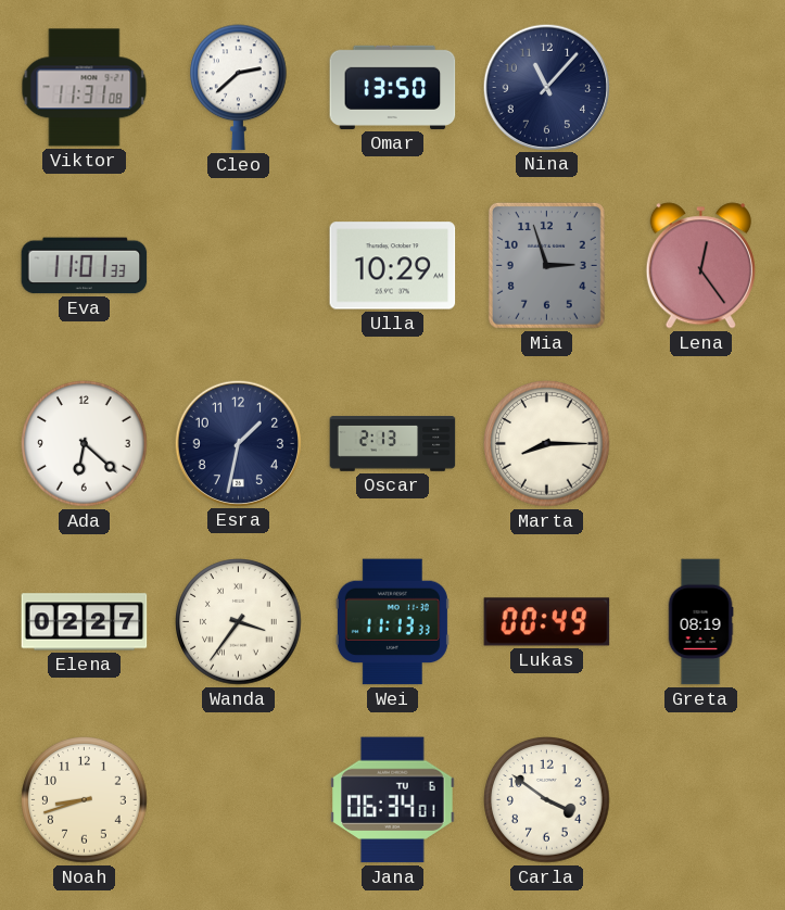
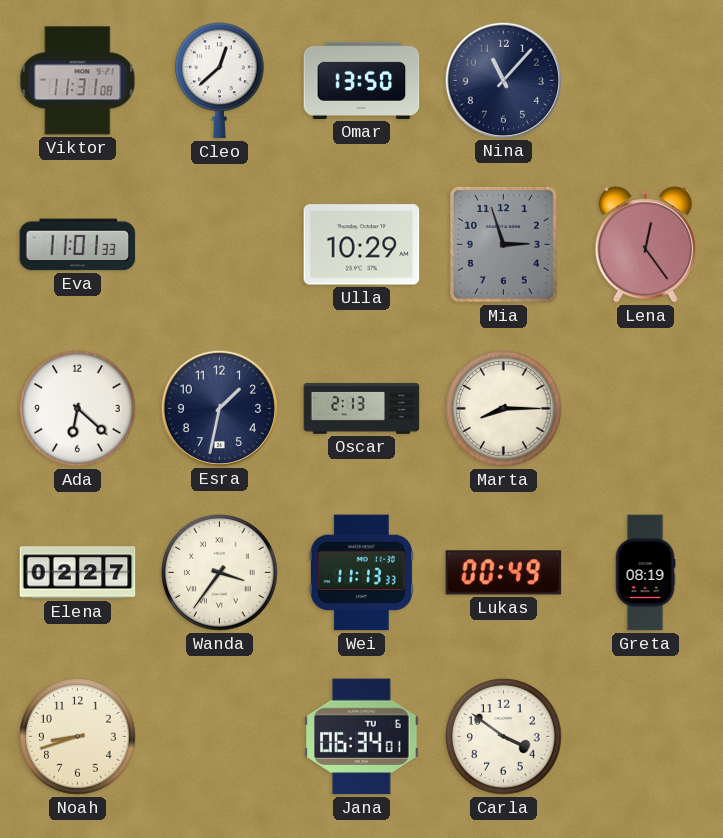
Cleo: 2:38 -> 12:38 (220, 81)
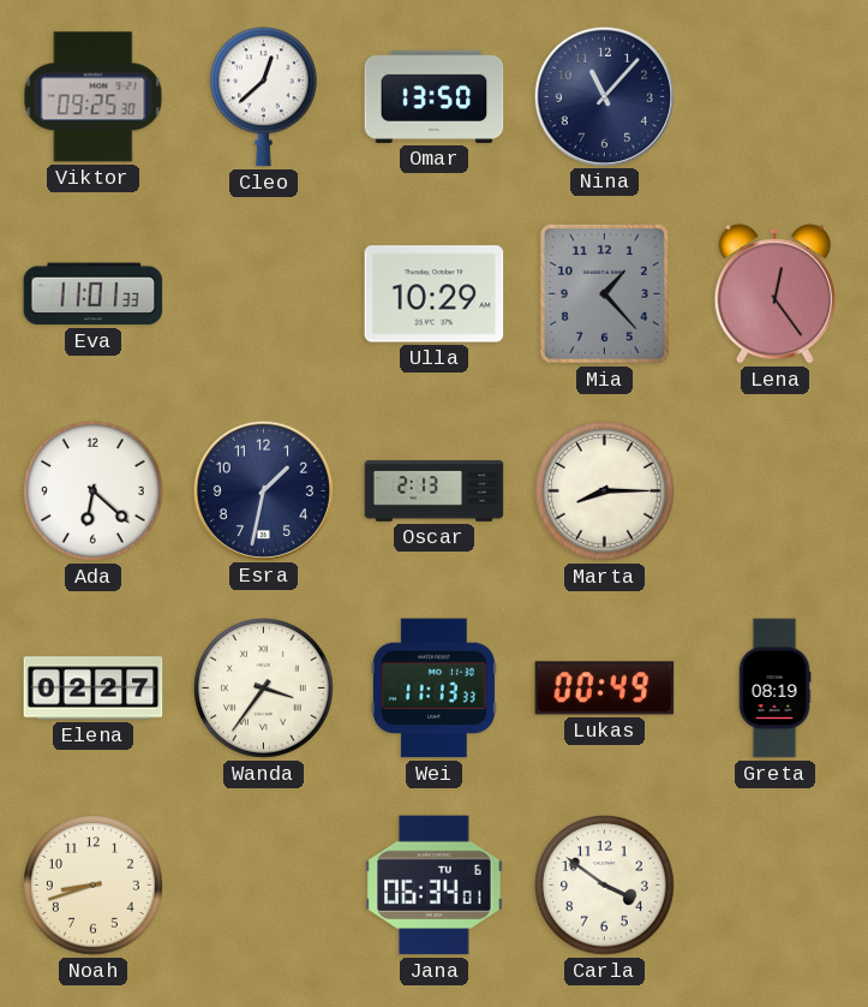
Viktor: 11:31 -> 09:25 (94, 97)
Mia: 2:57 -> 1:23 (604, 293)
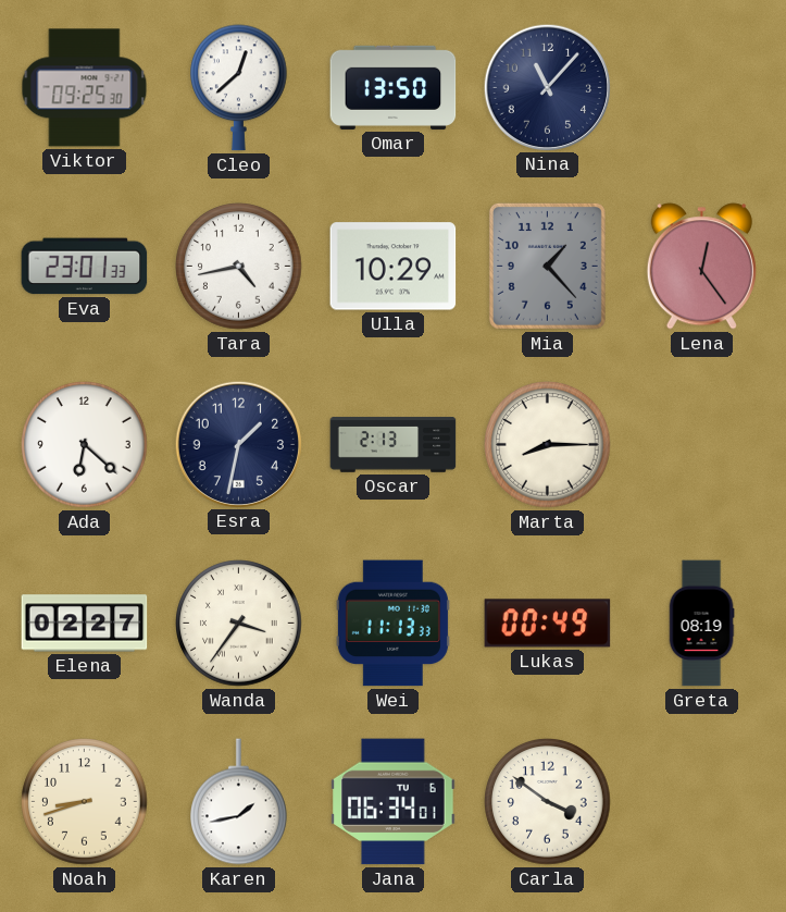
Eva: 11:01 -> 23:01 (85, 267)
Tara: none -> 4:43 (239, 267)
Karen: none -> 1:43 (239, 802)
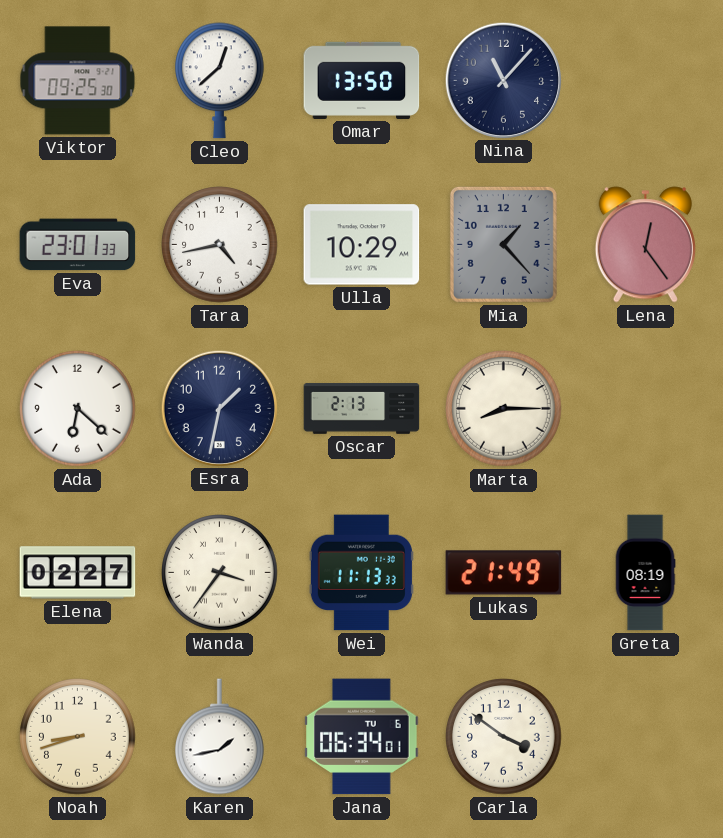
Lukas: 00:49 -> 21:49 (504, 573)
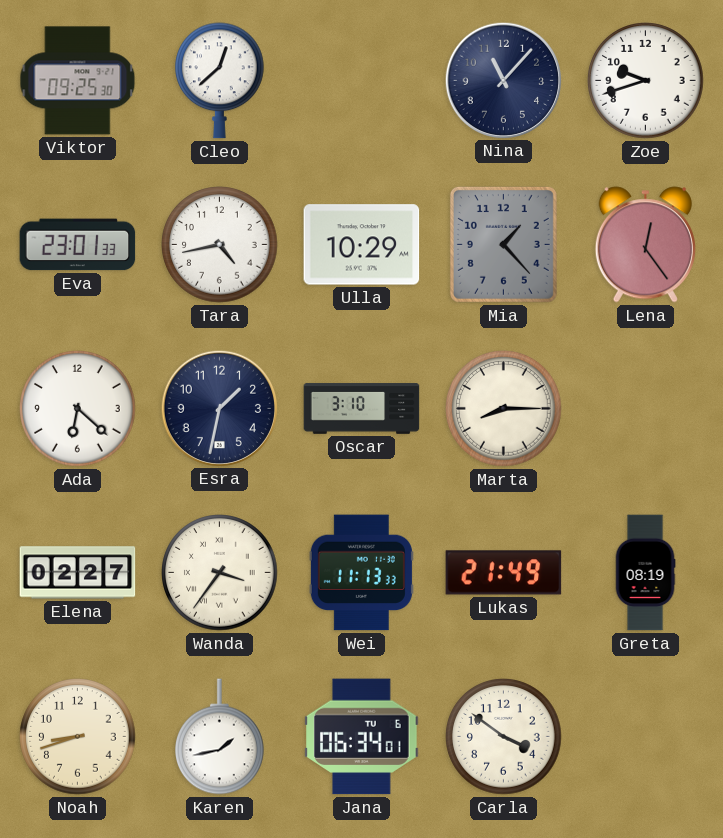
Omar: 13:50 -> none (362, 80)
Zoe: none -> 9:42 (646, 81)
Oscar: 2:13 -> 3:10 (362, 409)
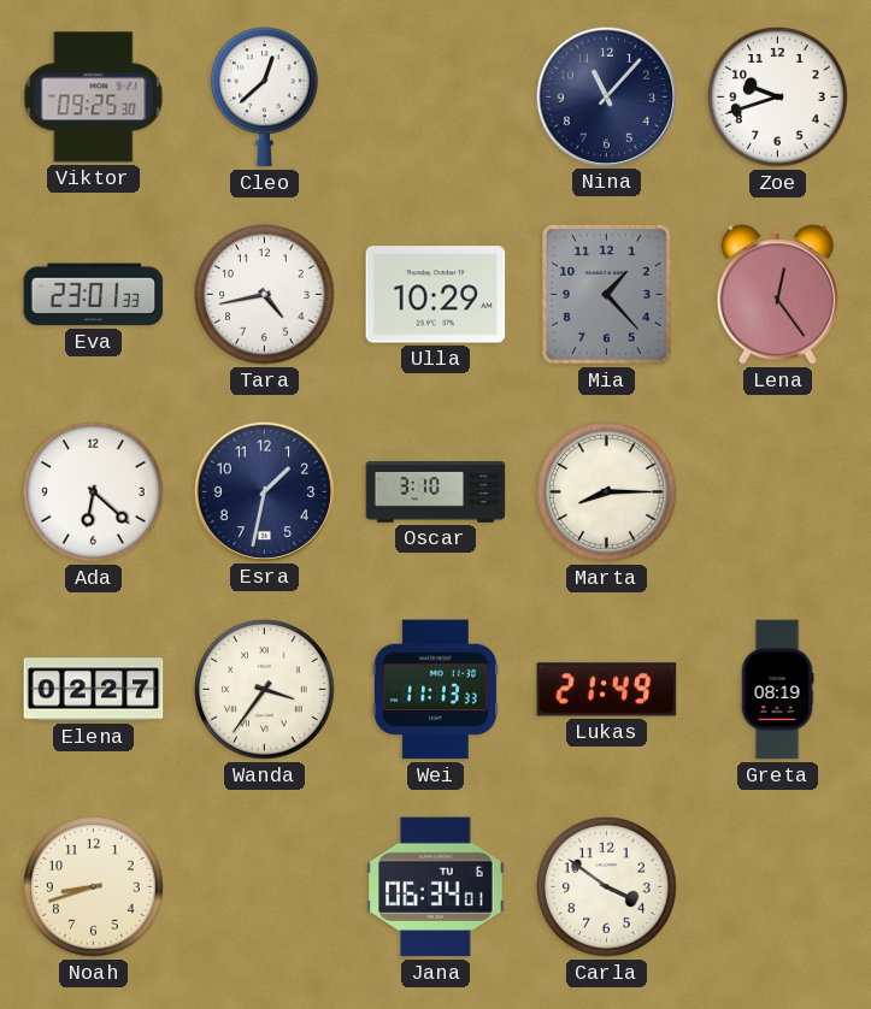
Karen: 1:43 -> none (220, 737)
